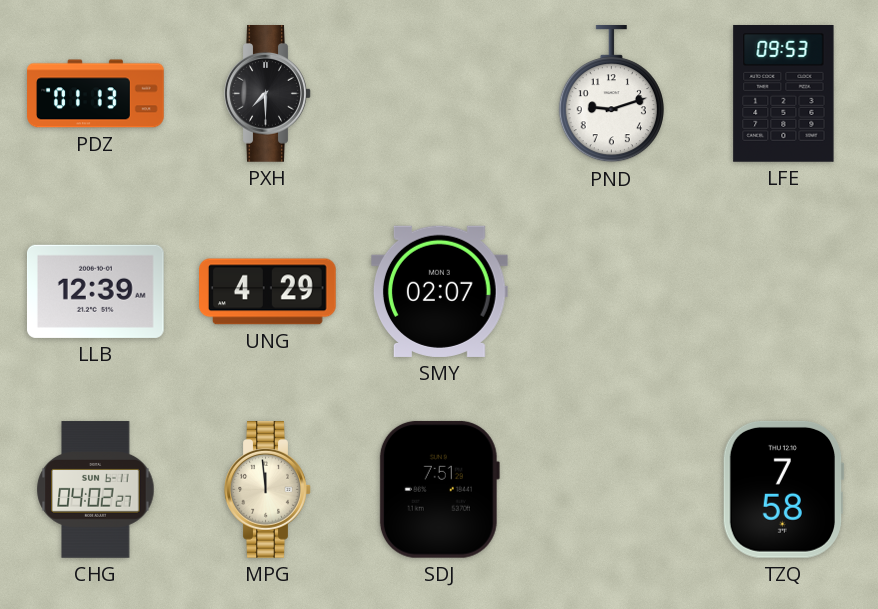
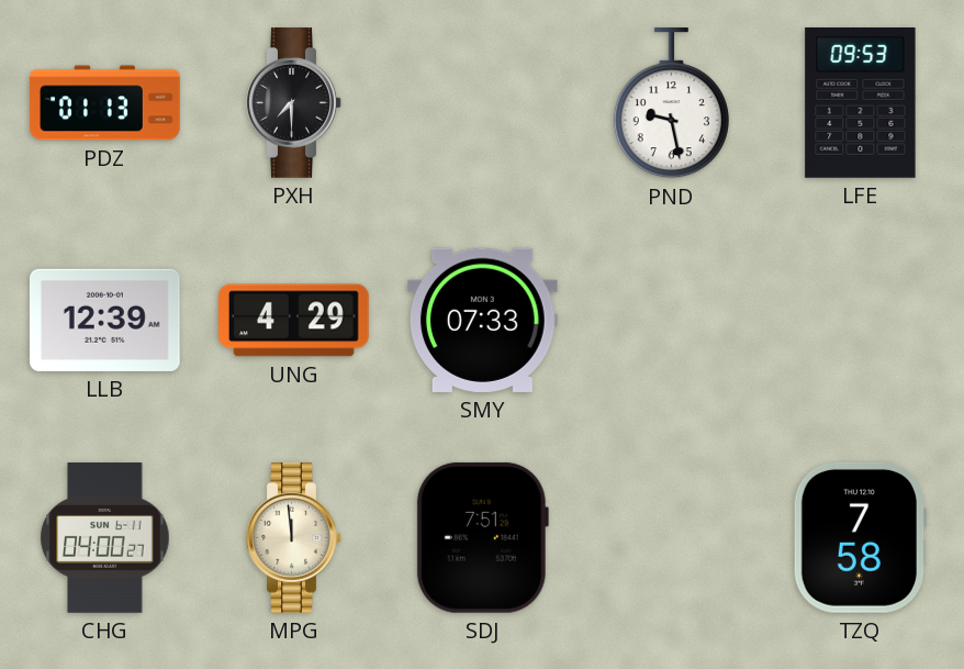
PND: 9:12 -> 9:28 (671, 104)
SMY: 02:07 -> 07:33 (482, 320)
CHG: 04:02 -> 04:00 (105, 538)
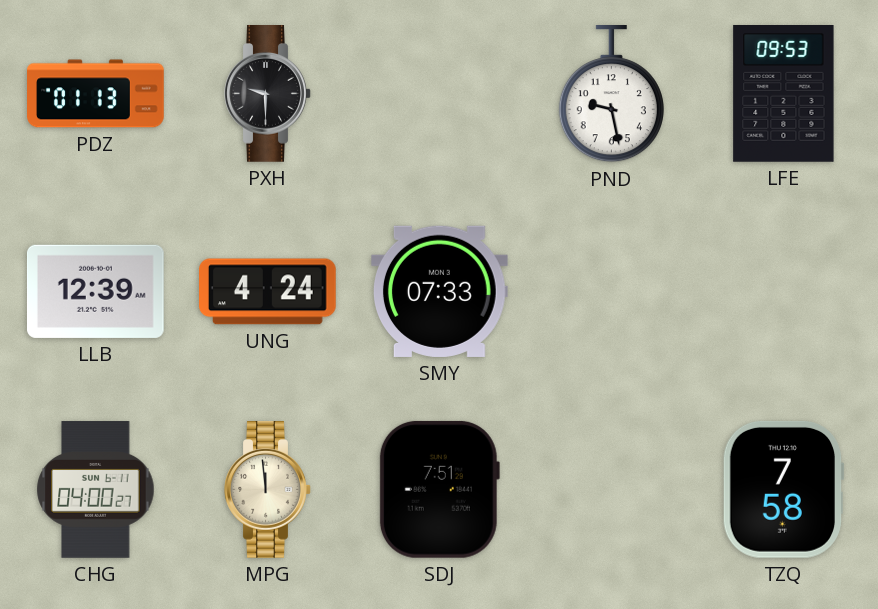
PXH: 7:30 -> 9:30 (268, 94)
UNG: 4:29 -> 4:24 (268, 292)
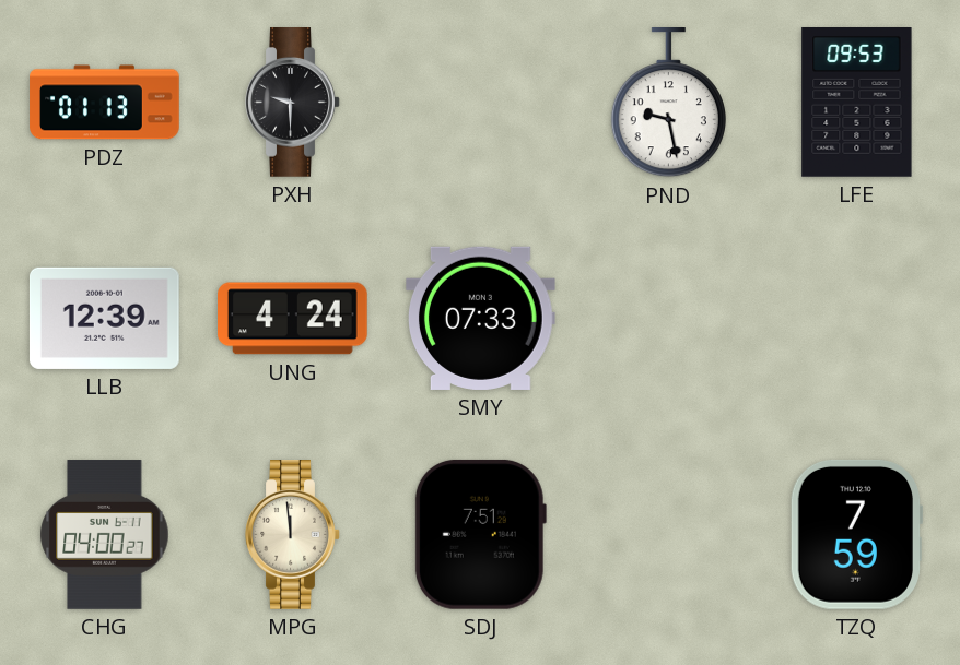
TZQ: 7:58 -> 7:59 (856, 534)
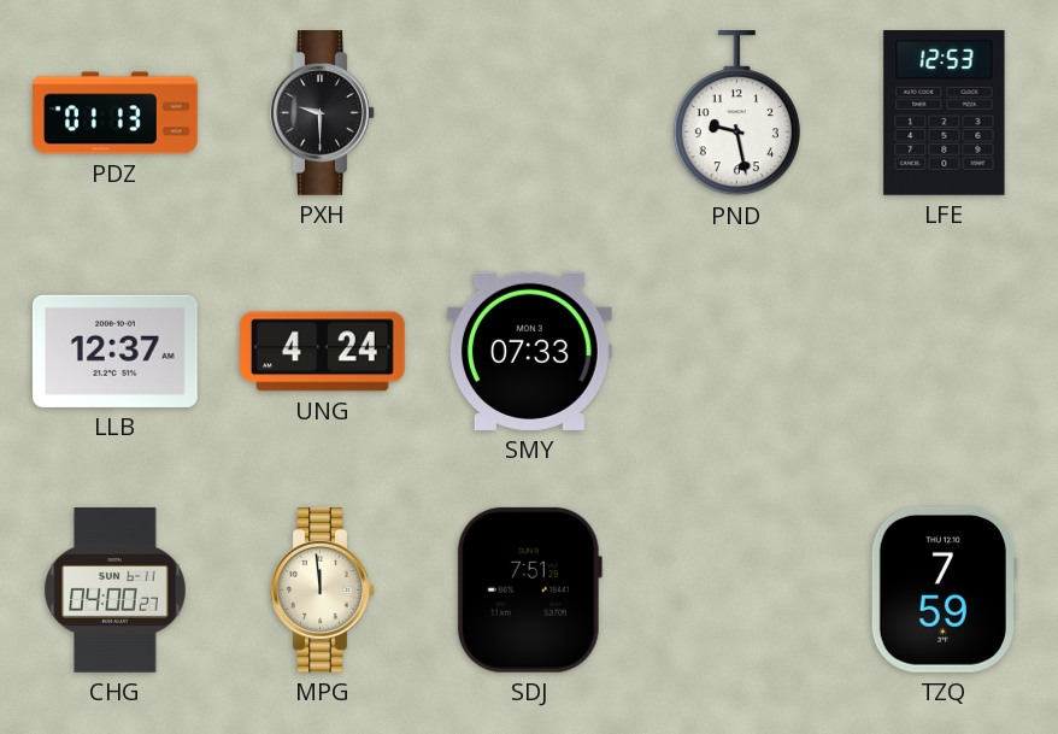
LFE: 09:53 -> 12:53 (945, 113)
LLB: 12:39 -> 12:37 (114, 351)
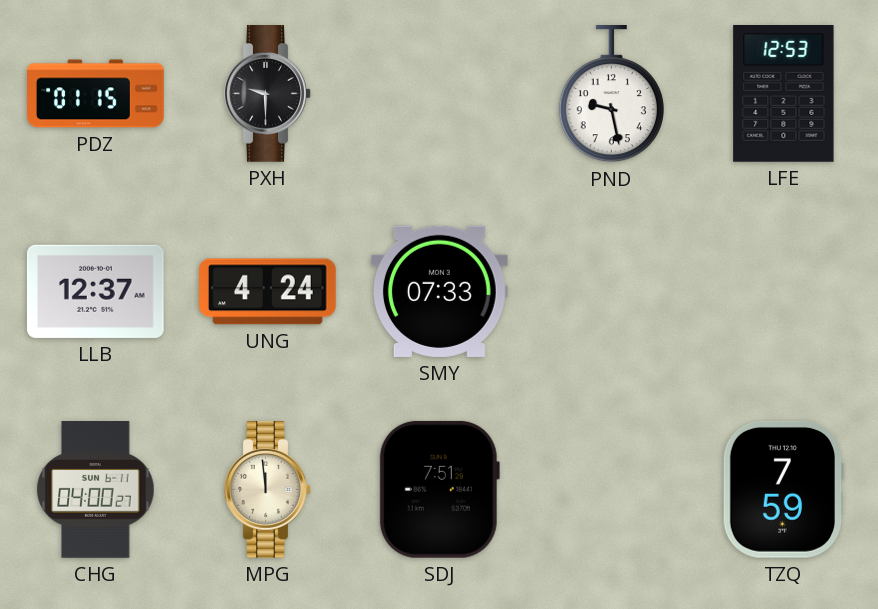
PDZ: 01:13 -> 01:15 (96, 94)
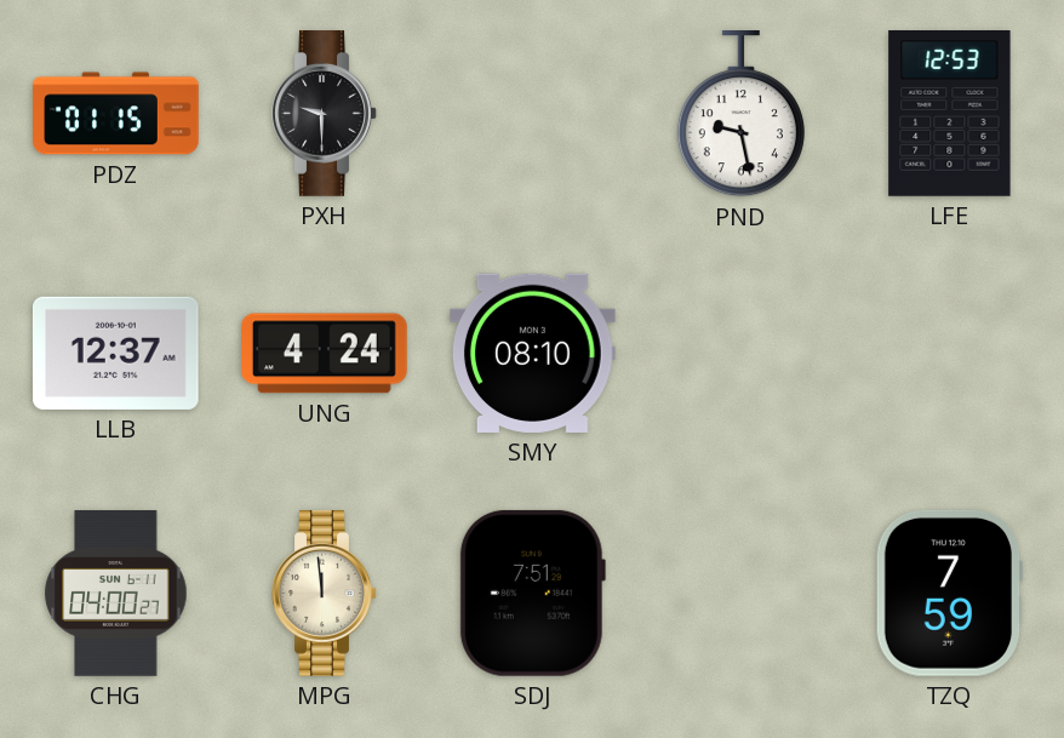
SMY: 07:33 -> 08:10 (532, 353)
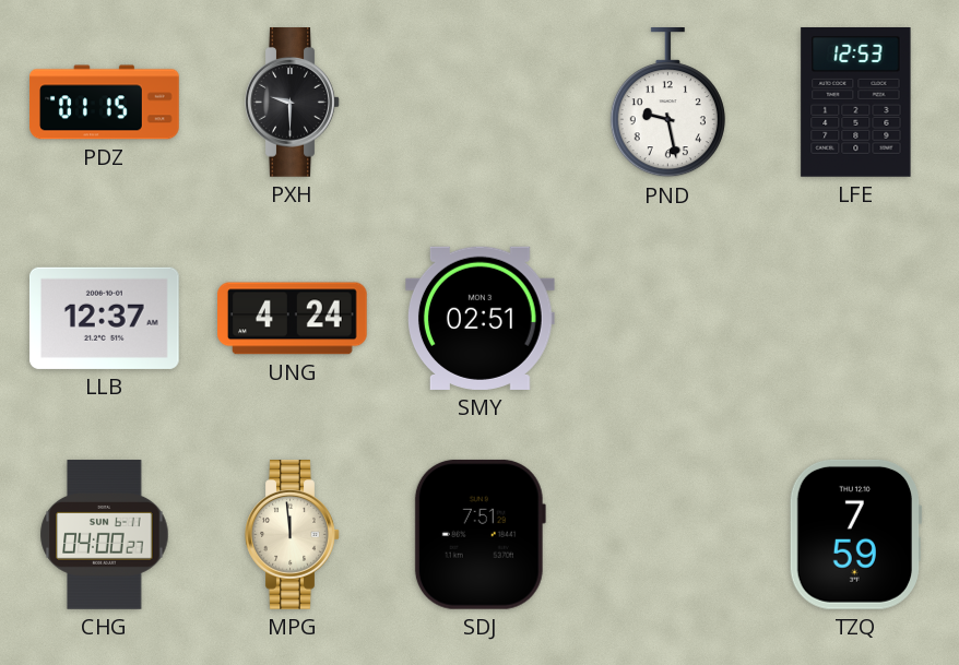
SMY: 08:10 -> 02:51 (480, 318)
